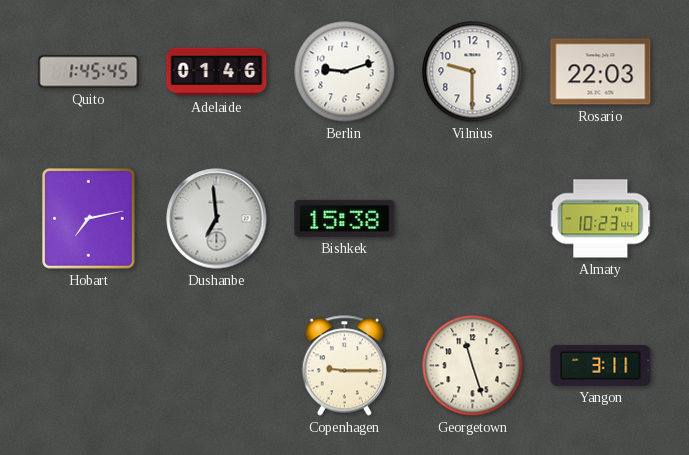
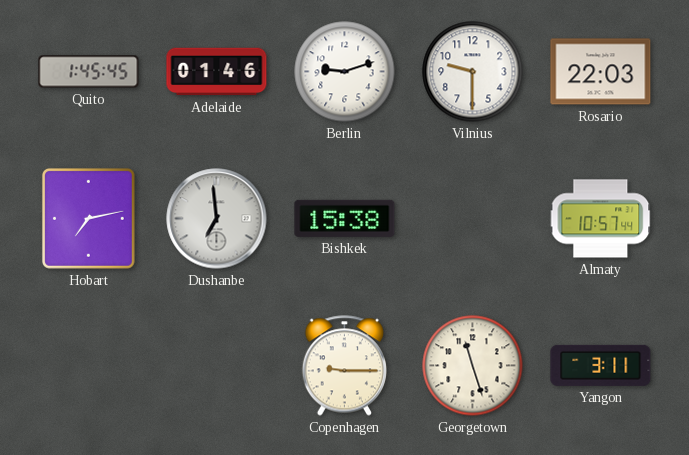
Almaty: 10:23 -> 10:57 (601, 219)
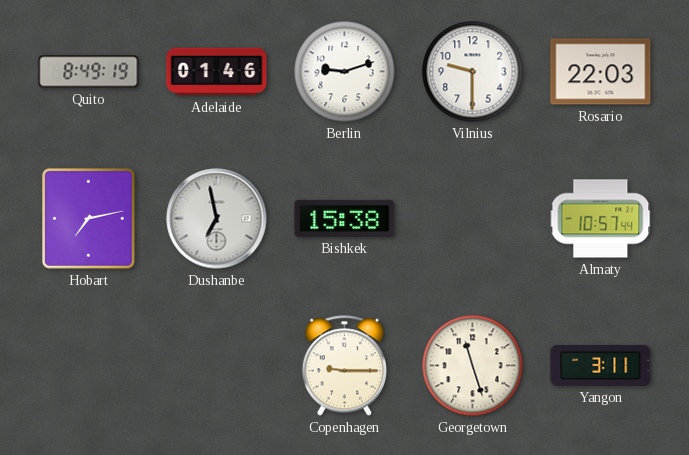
Quito: 1:45 -> 8:49 (89, 72)
Dushanbe: 6:59 -> 6:58 (217, 219)
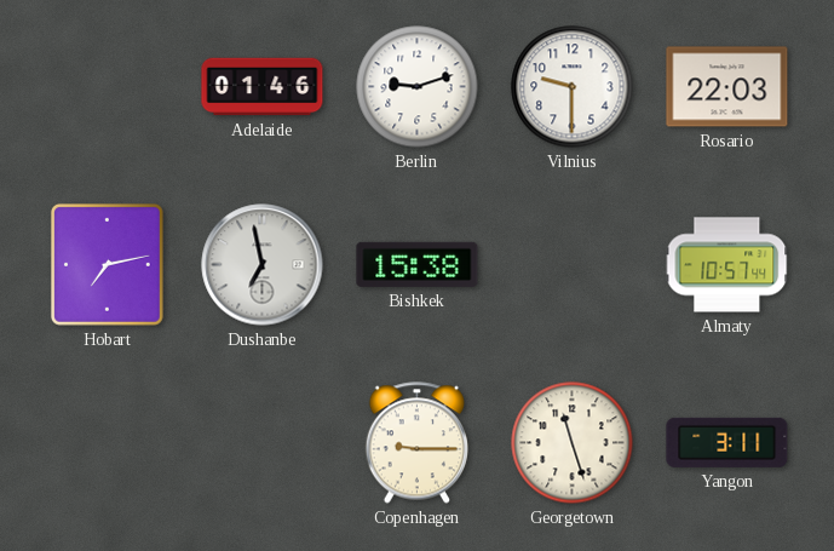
Quito: 8:49 -> none (89, 72)
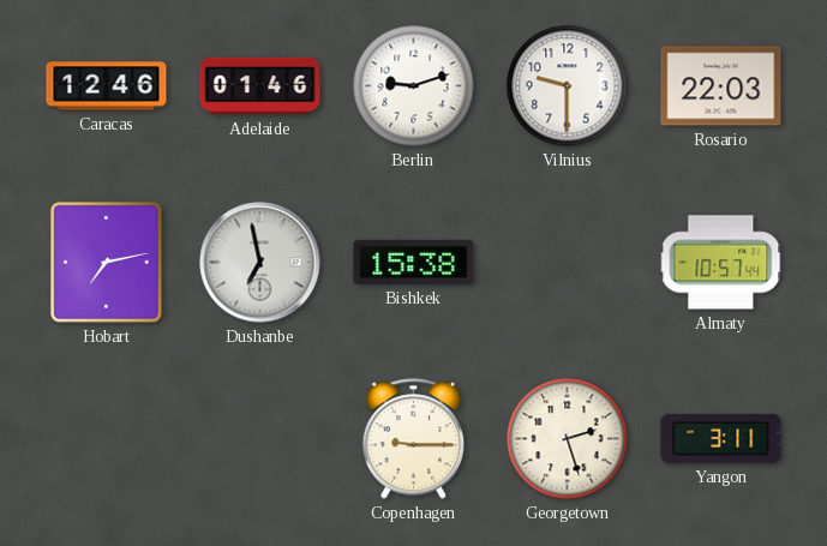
Caracas: none -> 12:46 (107, 86)
Georgetown: 11:27 -> 2:27 (568, 439)
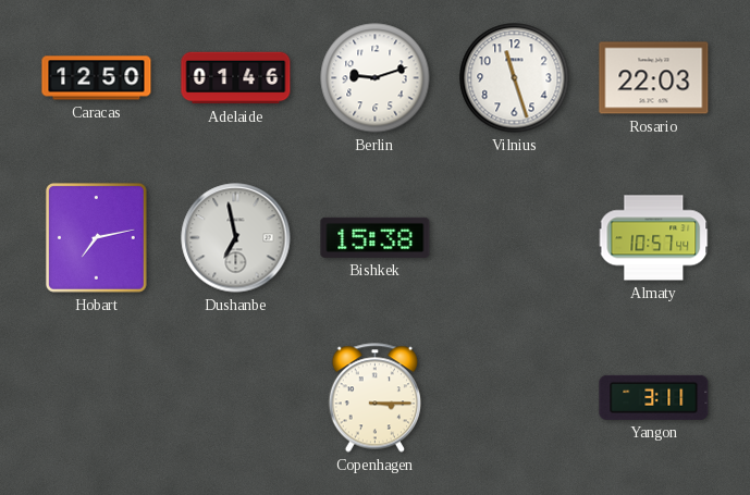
Caracas: 12:46 -> 12:50 (97, 78)
Vilnius: 9:30 -> 11:27 (515, 78)
Copenhagen: 9:15 -> 3:15 (374, 398)
Georgetown: 2:27 -> none (568, 439)
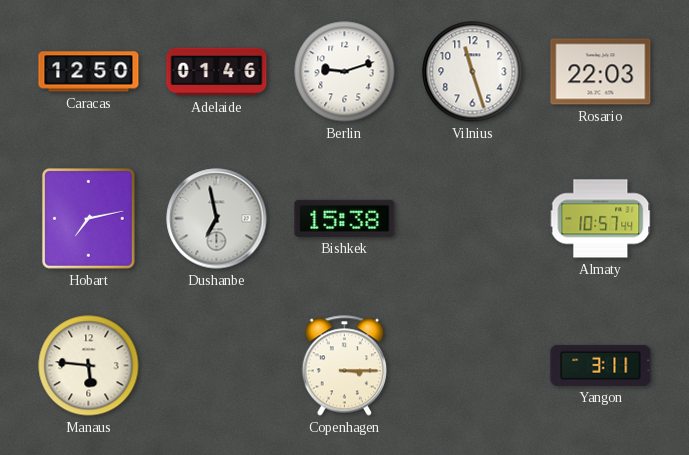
Manaus: none -> 5:46 (89, 366)
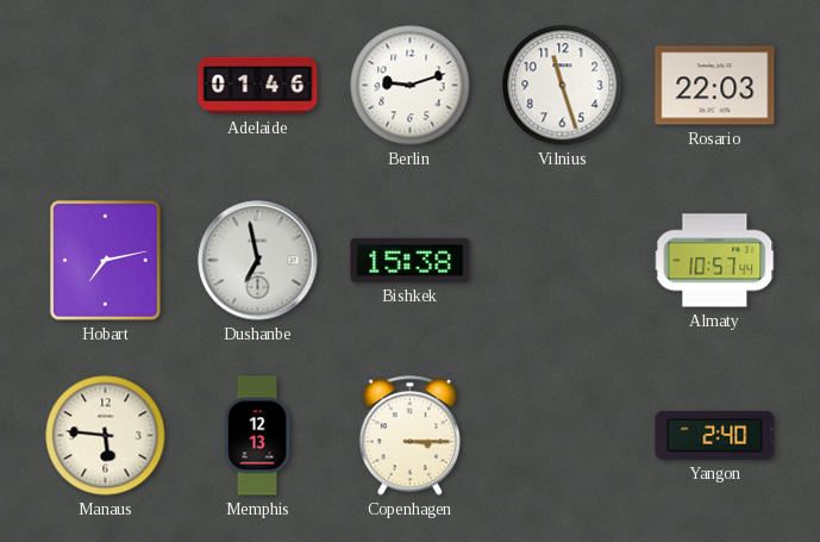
Caracas: 12:50 -> none (89, 72)
Memphis: none -> 12:13 (257, 436)
Yangon: 3:11 -> 2:40 (715, 435)
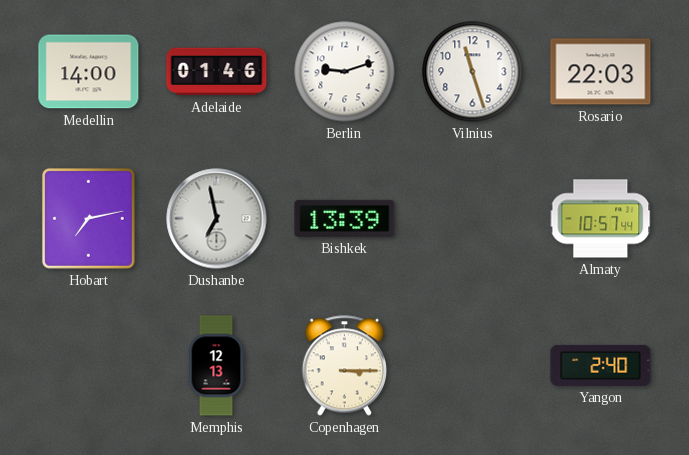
Medellin: none -> 14:00 (89, 72)
Bishkek: 15:38 -> 13:39 (345, 218)
Manaus: 5:46 -> none (106, 436)
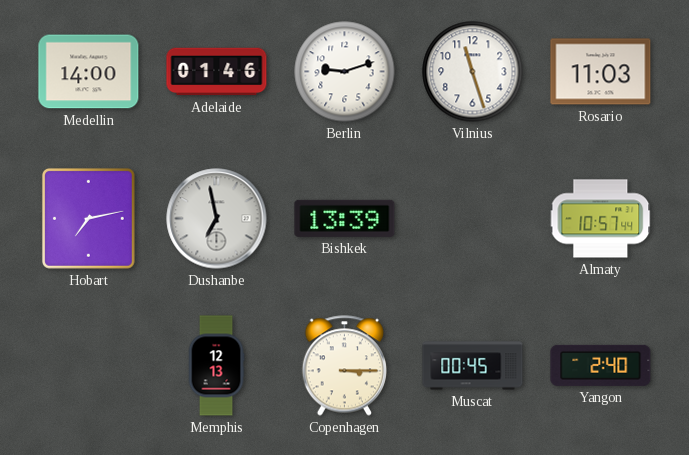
Rosario: 22:03 -> 11:03 (601, 72)
Muscat: none -> 00:45 (473, 366)
